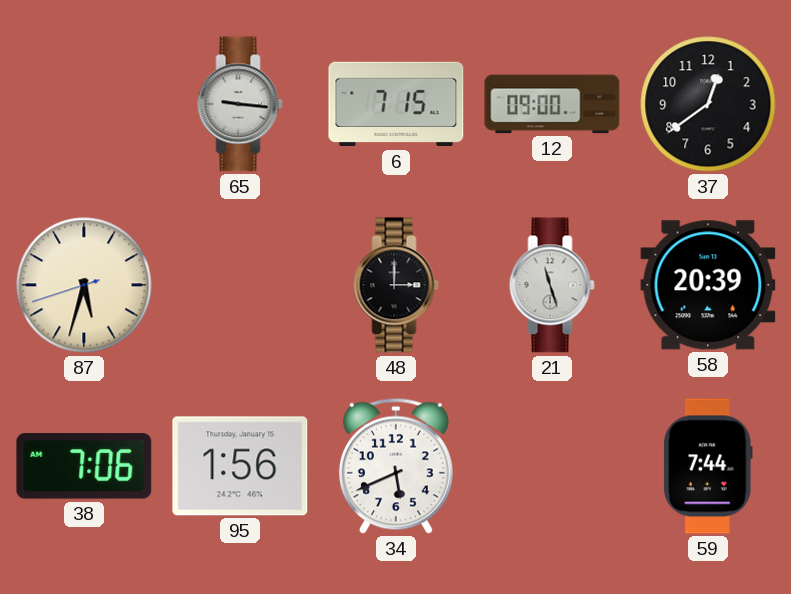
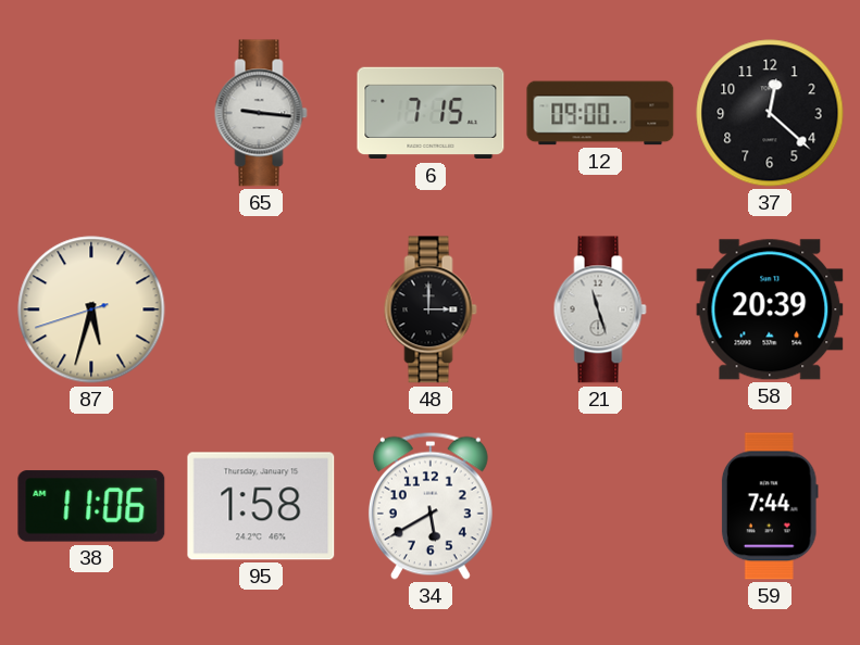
37: 12:39 -> 12:22 (770, 113)
38: 7:06 -> 11:06 (91, 506)
95: 1:56 -> 1:58 (261, 506)
34: 5:41 -> 5:40 (431, 506)
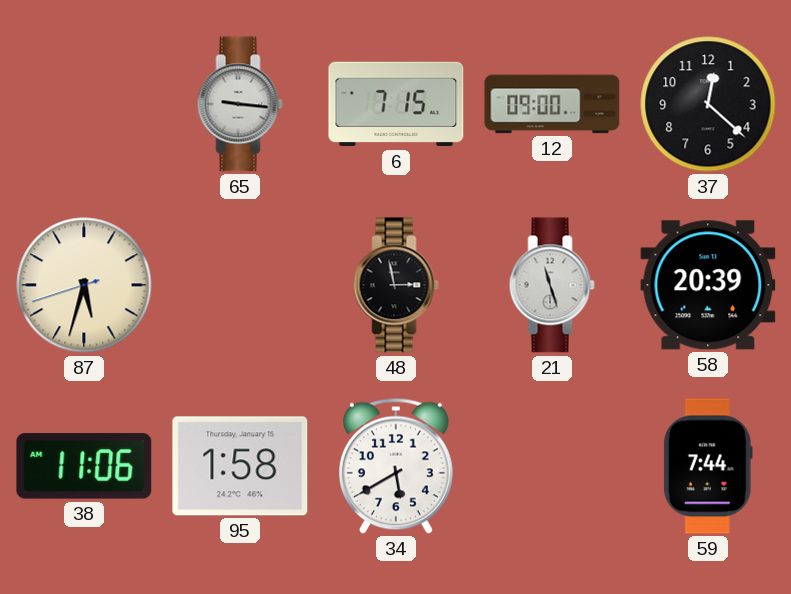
48: 3:00 -> 2:58 (396, 285)
